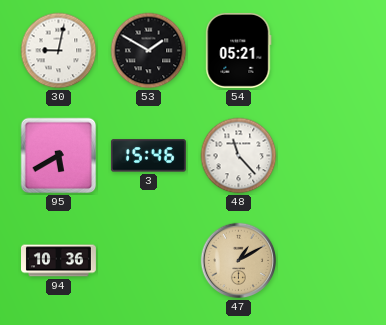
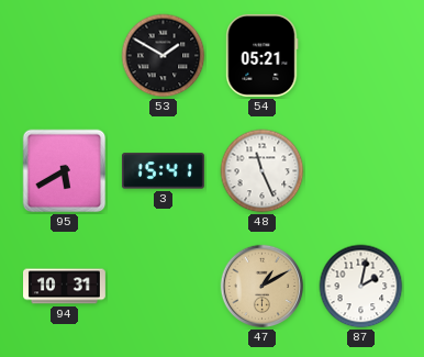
30: 9:02 -> none (59, 51)
3: 15:46 -> 15:41 (163, 171)
48: 11:23 -> 11:26 (263, 171)
94: 10:36 -> 10:31 (65, 287)
87: none -> 2:02 (361, 287)
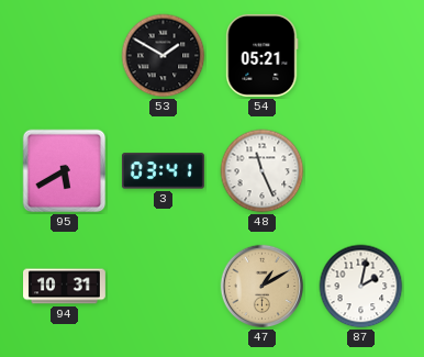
3: 15:41 -> 03:41 (163, 171)
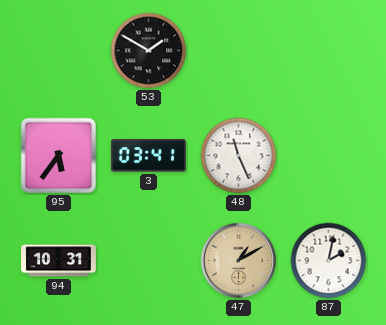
54: 05:21 -> none (263, 55)
95: 5:40 -> 5:36 (59, 156)
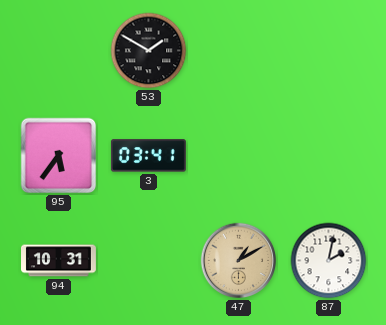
48: 11:26 -> none (239, 156)
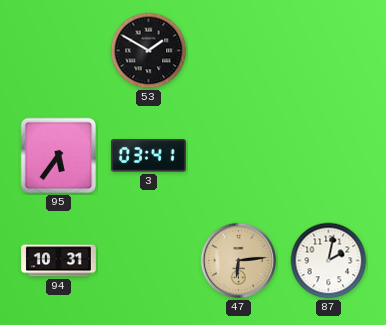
47: 1:10 -> 6:14 (239, 261)
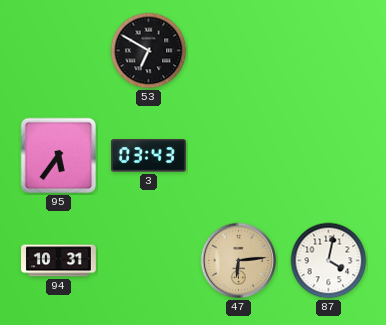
53: 1:50 -> 6:50 (149, 51)
3: 03:41 -> 03:43 (148, 156)
87: 2:02 -> 4:02 (329, 261)
